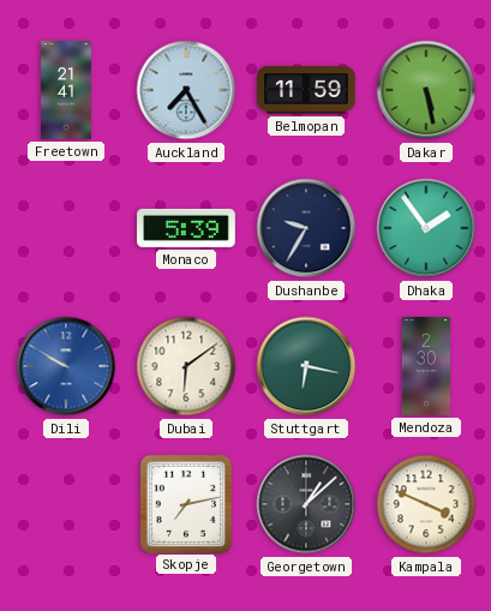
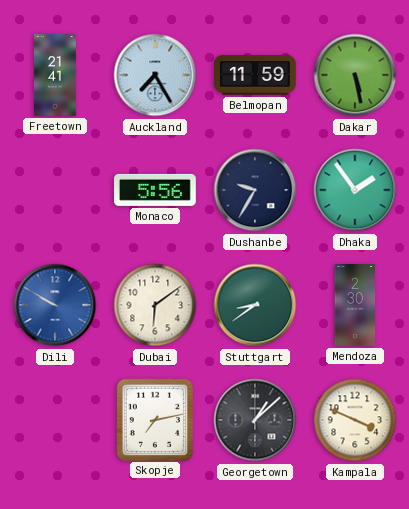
Monaco: 5:39 -> 5:56 (156, 190)
Stuttgart: 6:17 -> 8:39 (255, 305)
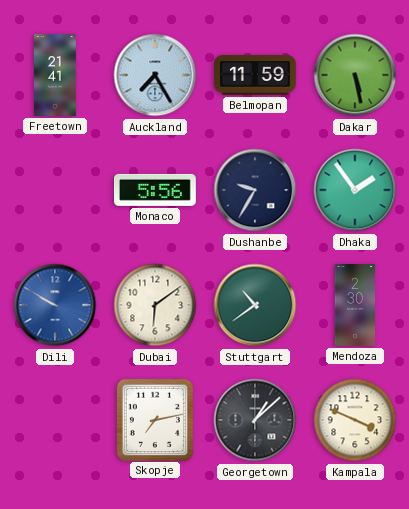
Stuttgart: 8:39 -> 10:39 (255, 305)
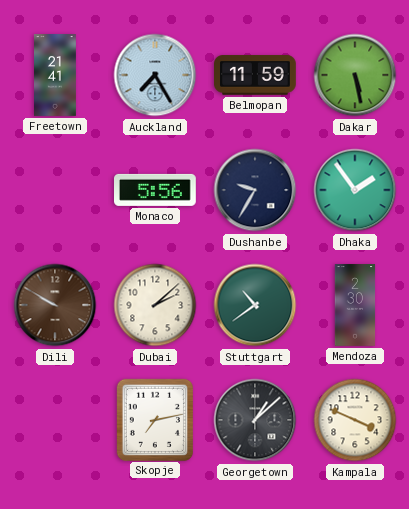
Dili dial: blue -> brown (55, 305)
Dubai: 6:09 -> 2:08 (155, 305)
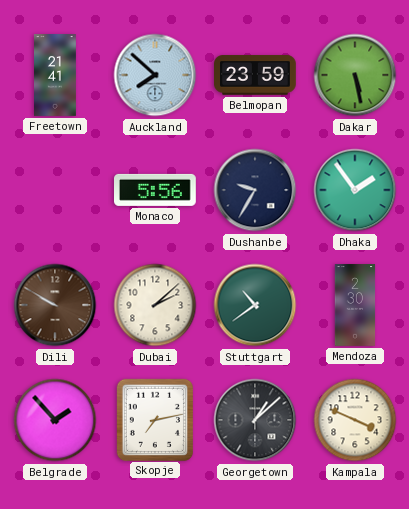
Auckland: 7:25 -> 7:52 (155, 75)
Belmopan: 11:59 -> 23:59 (256, 75)
Belgrade: none -> 1:53 (55, 420)
